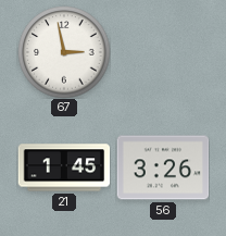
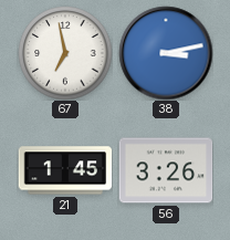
67: 2:58 -> 6:58 (65, 53)
38: none -> 3:13 (166, 53)
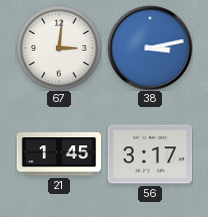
67: 6:58 -> 3:01 (59, 48)
56: 3:26 -> 3:17 (150, 154)
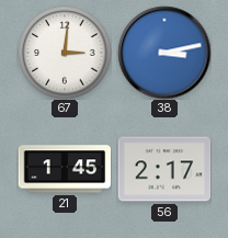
56: 3:17 -> 2:17 (164, 169)
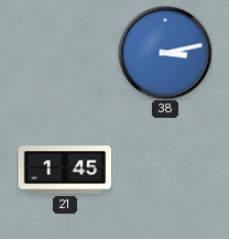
67: 3:01 -> none (65, 53)
56: 2:17 -> none (164, 169)
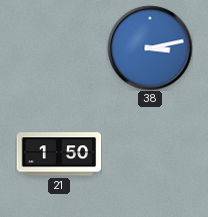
21: 1:45 -> 1:50 (59, 154)
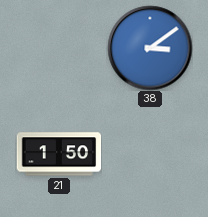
38: 3:13 -> 3:09 (150, 48)
